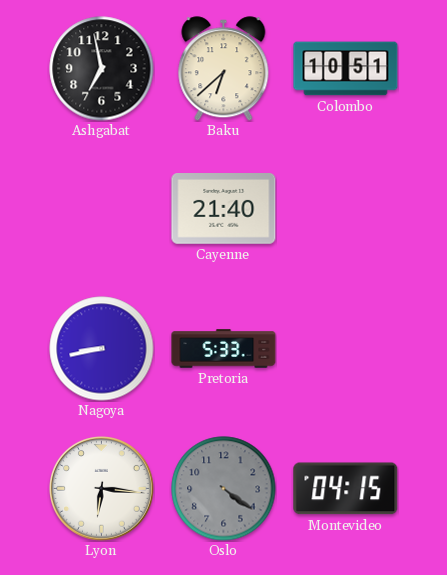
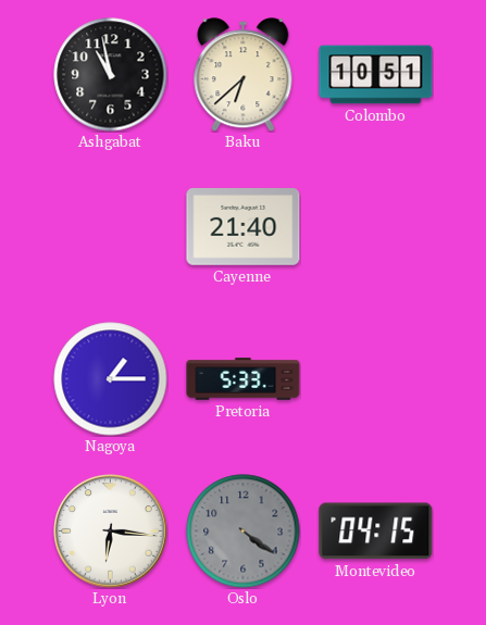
Ashgabat: 6:58 -> 10:58 (111, 75)
Nagoya: 8:43 -> 1:15 (111, 379)
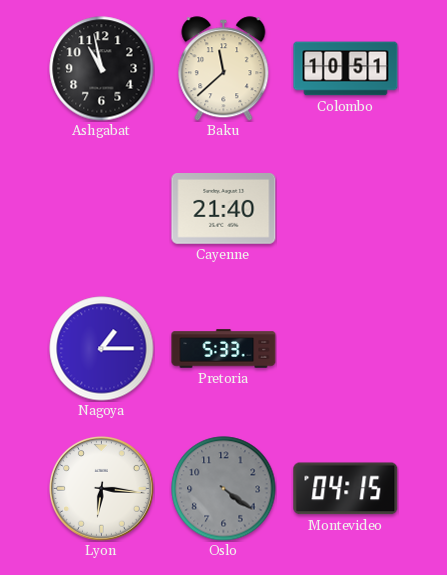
Baku: 6:38 -> 11:38 (224, 69)
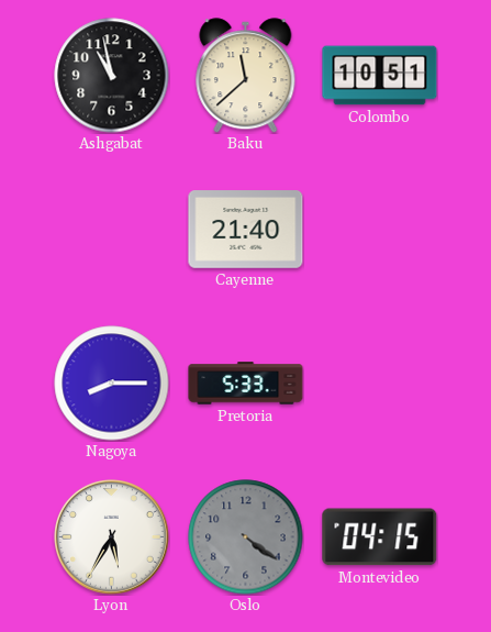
Nagoya: 1:15 -> 8:15 (112, 384)
Lyon: 6:16 -> 5:35 (112, 537)
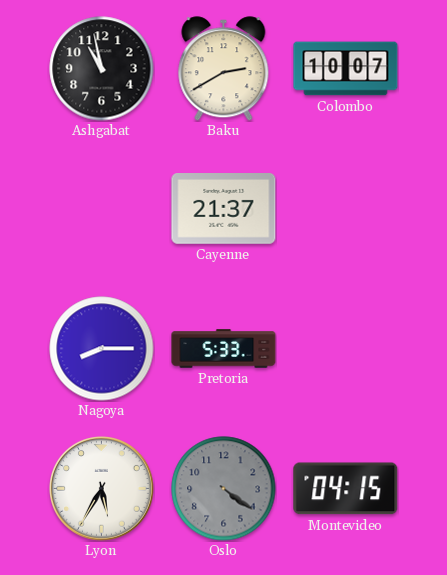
Baku: 11:38 -> 2:40 (224, 69)
Colombo: 10:51 -> 10:07 (346, 69)
Cayenne: 21:40 -> 21:37 (224, 209)
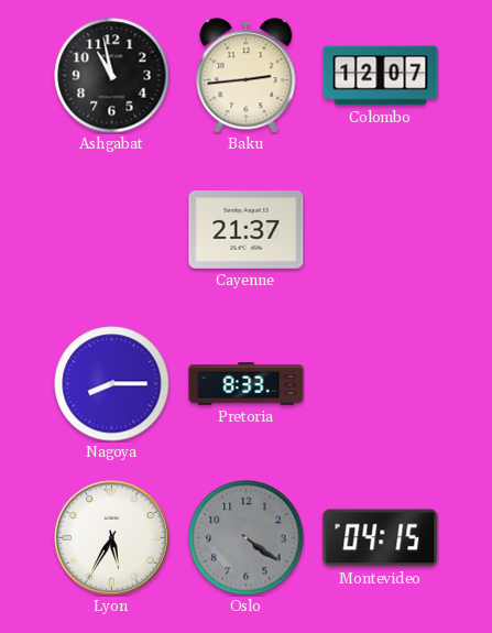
Baku: 2:40 -> 2:44 (247, 76)
Colombo: 10:07 -> 12:07 (381, 76)
Pretoria: 5:33 -> 8:33 (247, 384)
